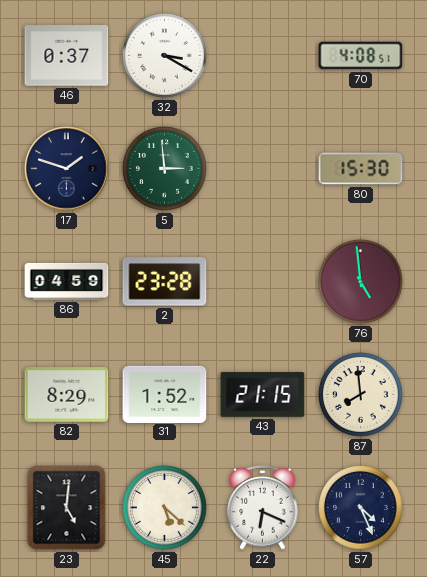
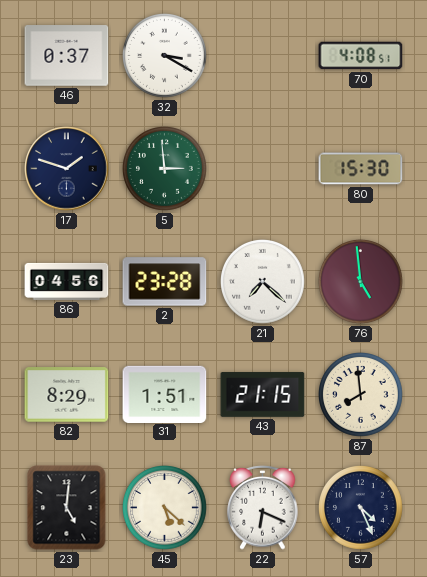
86: 04:59 -> 04:56 (67, 281)
21: none -> 7:22 (263, 282)
31: 1:52 -> 1:51 (165, 394)
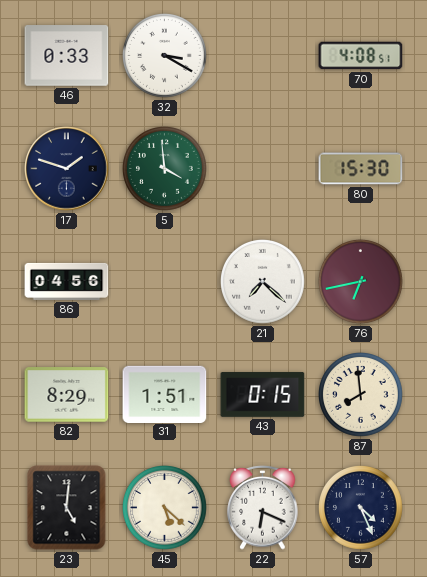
46: 0:37 -> 0:33 (67, 56)
5: 2:59 -> 3:59 (165, 169)
2: 23:28 -> none (165, 282)
76: 4:59 -> 6:43 (361, 282)
43: 21:15 -> 0:15 (263, 395)
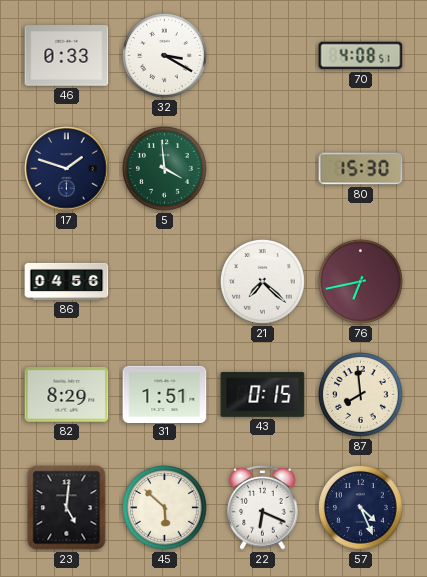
45: 5:22 -> 5:52 (165, 508)
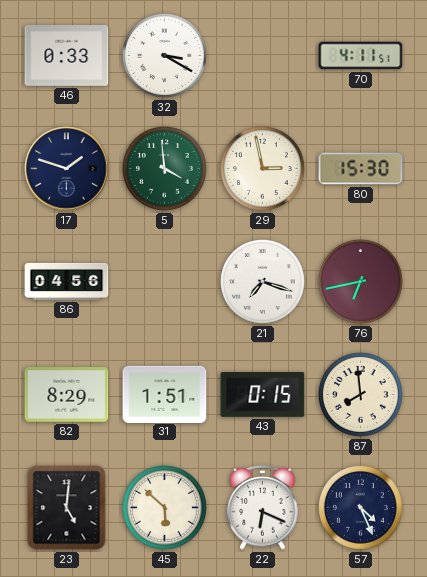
70: 4:08 -> 4:11 (361, 56)
29: none -> 2:58 (263, 169)
21: 7:22 -> 7:18 (263, 282)
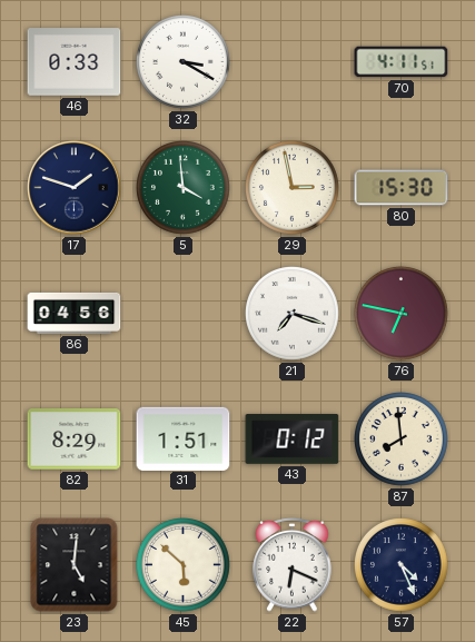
76: 6:43 -> 6:47 (402, 314)
43: 0:15 -> 0:12 (293, 439)
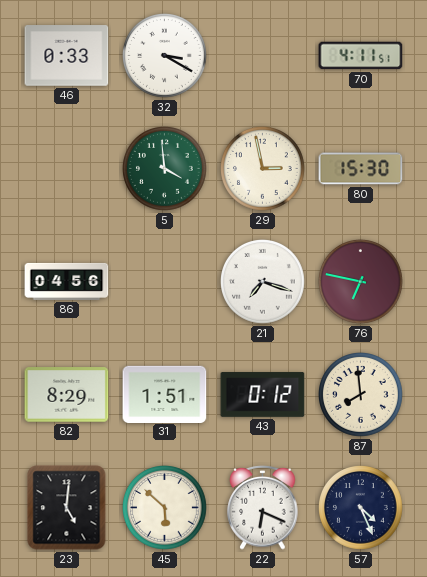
17: 1:48 -> none (75, 188)
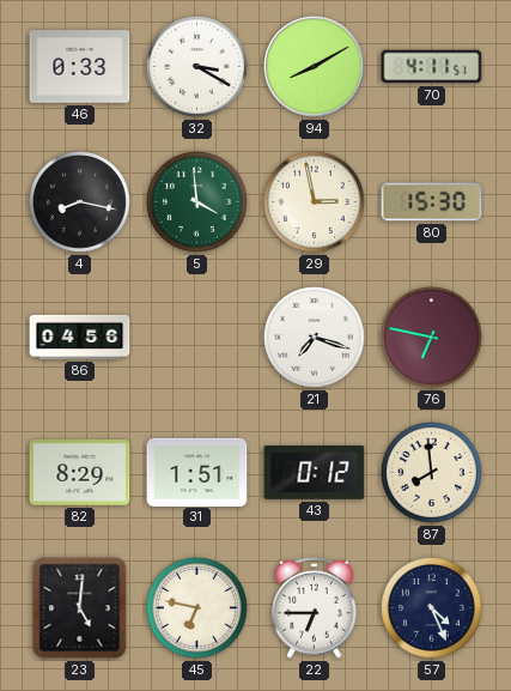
94: none -> 8:10 (315, 67)
4: none -> 8:17 (80, 202)
45: 5:52 -> 6:47 (197, 608)
22: 6:19 -> 6:45 (315, 608)
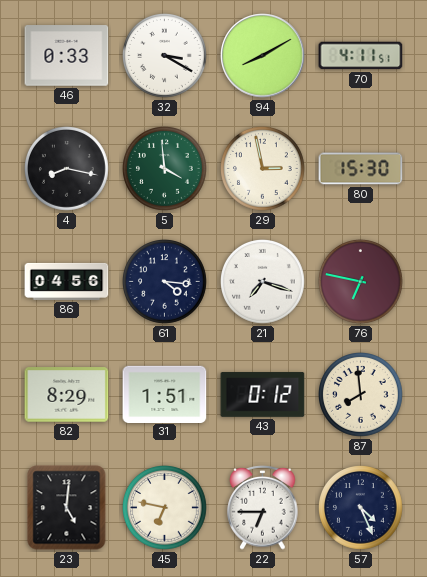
61: none -> 4:16 (165, 282)
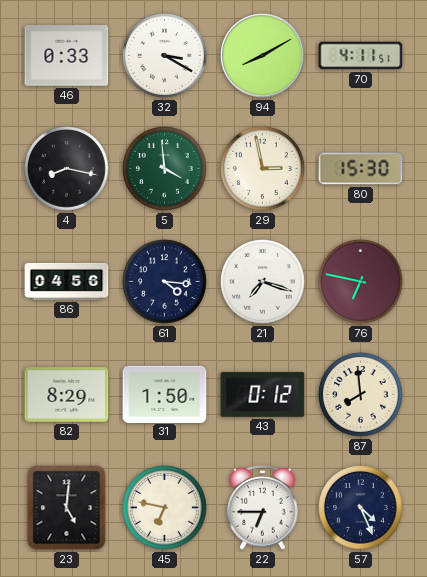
31: 1:51 -> 1:50 (165, 394)
